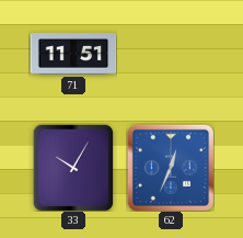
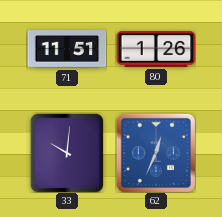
80: none -> 1:26 (156, 49)
33: 10:05 -> 10:01 (67, 153)
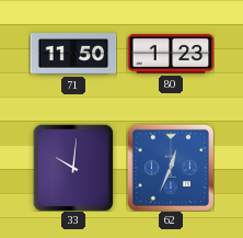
71: 11:51 -> 11:50 (73, 54)
80: 1:26 -> 1:23 (171, 54)
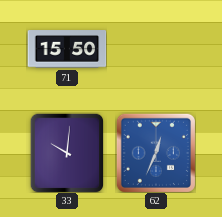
71: 11:50 -> 15:50 (67, 49)
80: 1:23 -> none (171, 54)
